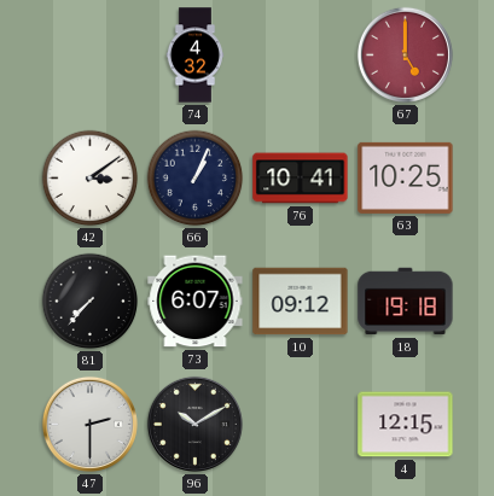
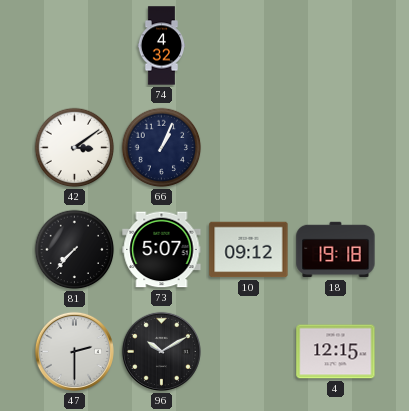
67: 5:00 -> none (405, 54)
76: 10:41 -> none (301, 179)
63: 10:25 -> none (406, 177)
73: 6:07 -> 5:07 (162, 250)
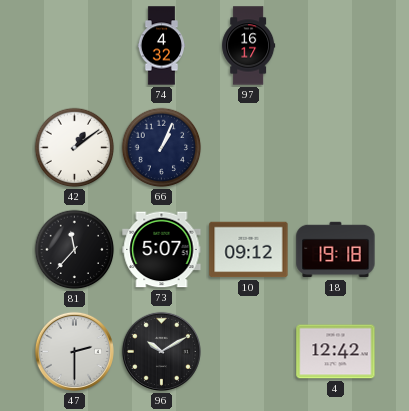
97: none -> 16:17 (249, 46)
42: 3:09 -> 1:09 (75, 148)
81: 7:37 -> 11:37 (75, 250)
4: 12:15 -> 12:42 (336, 352)
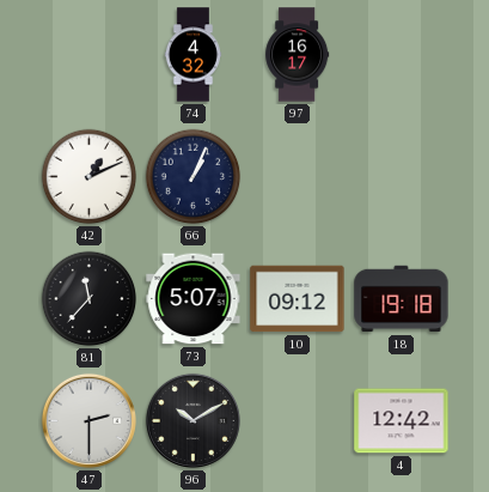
42: 1:09 -> 1:11 (90, 177)
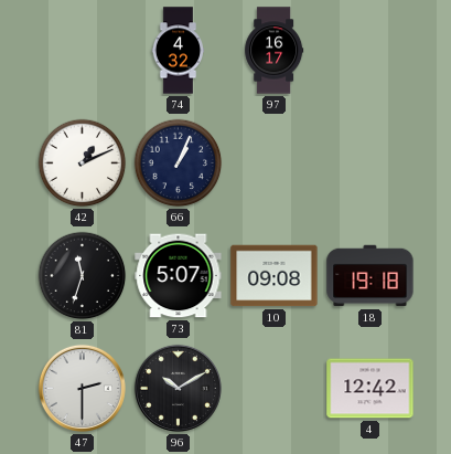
81: 11:37 -> 11:33 (83, 276)
10: 09:12 -> 09:08 (275, 276)
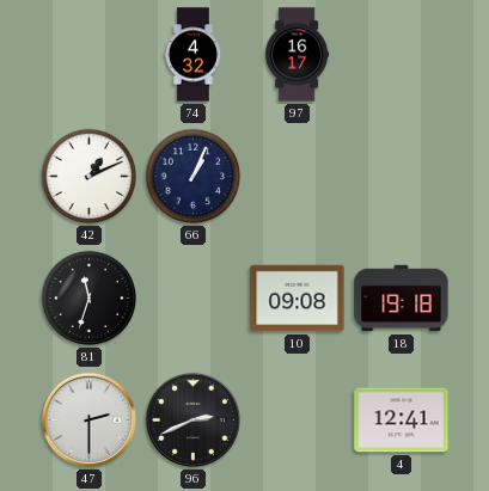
73: 5:07 -> none (179, 276)
96: 10:10 -> 2:41 (192, 419)
4: 12:42 -> 12:41 (402, 421)
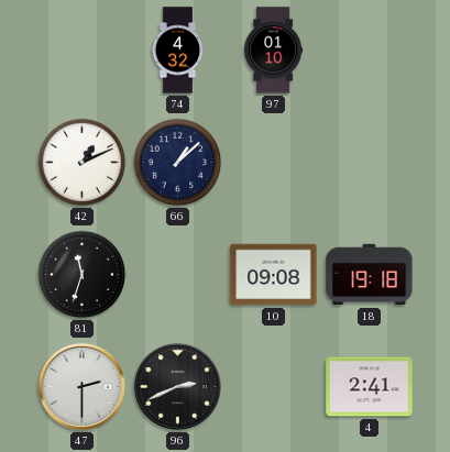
97: 16:17 -> 01:10 (274, 51)
66: 1:04 -> 1:08 (178, 163)
4: 12:41 -> 2:41 (370, 387)
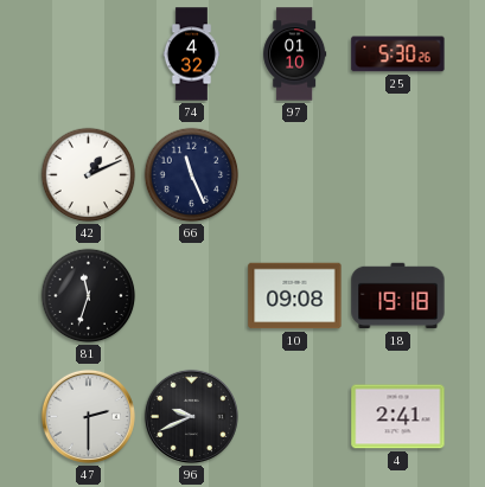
25: none -> 5:30 (398, 55)
66: 1:08 -> 11:26 (192, 175)
96: 2:41 -> 9:41 (191, 416)
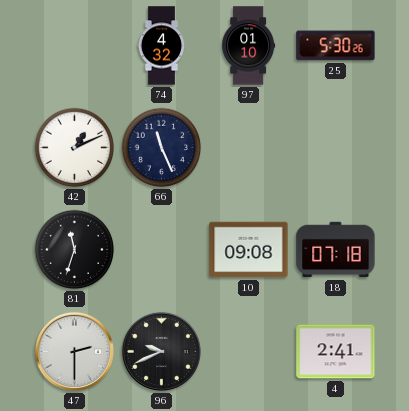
18: 19:18 -> 07:18 (336, 250)
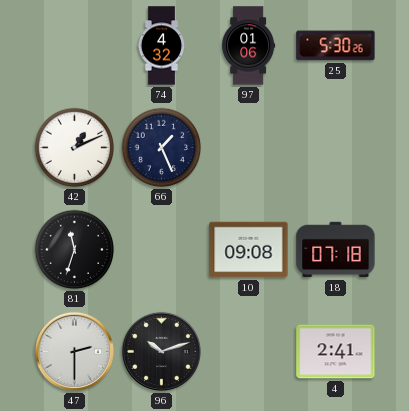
97: 01:10 -> 01:06 (249, 46)
66: 11:26 -> 1:26 (162, 148)
96: 9:41 -> 10:12 (161, 351)
